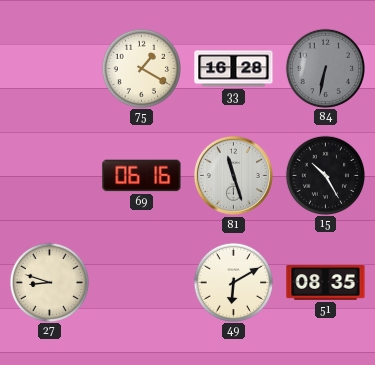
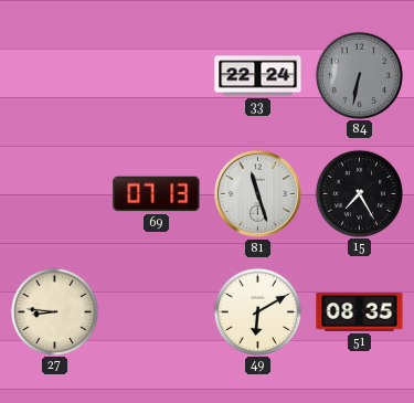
75: 1:20 -> none (141, 68)
33: 16:28 -> 22:24 (258, 76)
69: 06:16 -> 07:13 (157, 194)
15: 10:25 -> 7:25 (359, 193)
27: 8:48 -> 8:46 (54, 311)
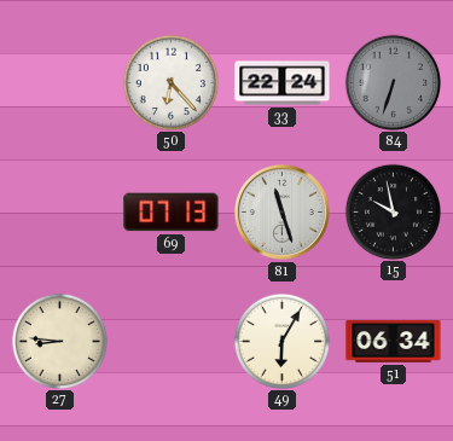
50: none -> 6:23 (170, 82)
84: 6:32 -> 6:33 (393, 82)
15: 7:25 -> 9:58 (393, 211)
49: 6:10 -> 6:05 (281, 341)
51: 08:35 -> 06:34 (394, 342)
